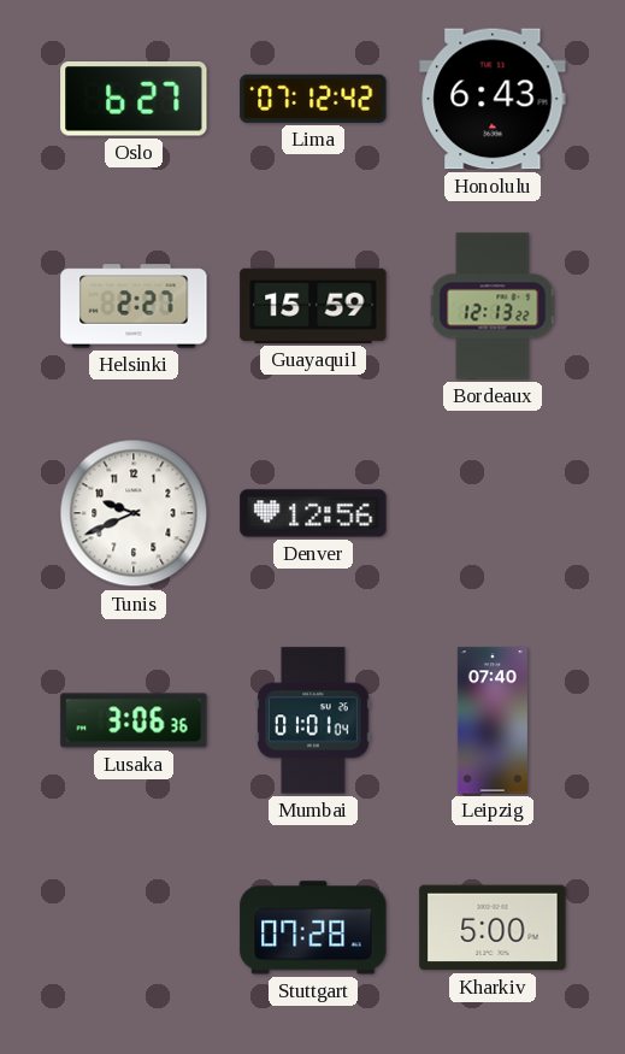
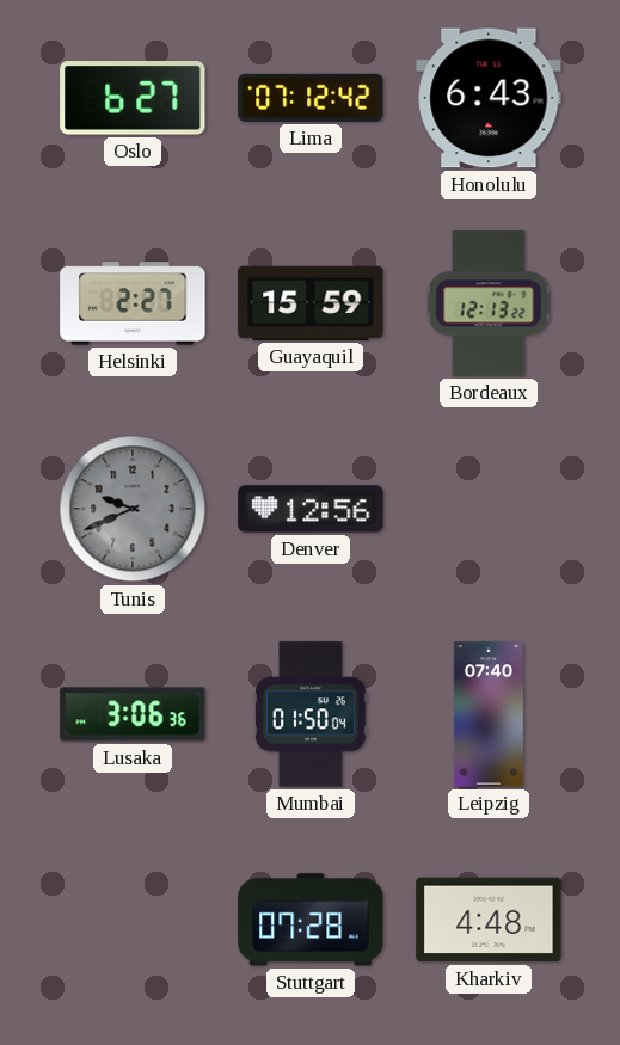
Tunis dial: white -> grey (133, 509)
Mumbai: 01:01 -> 01:50 (311, 714)
Kharkiv: 5:00 -> 4:48 (489, 920)
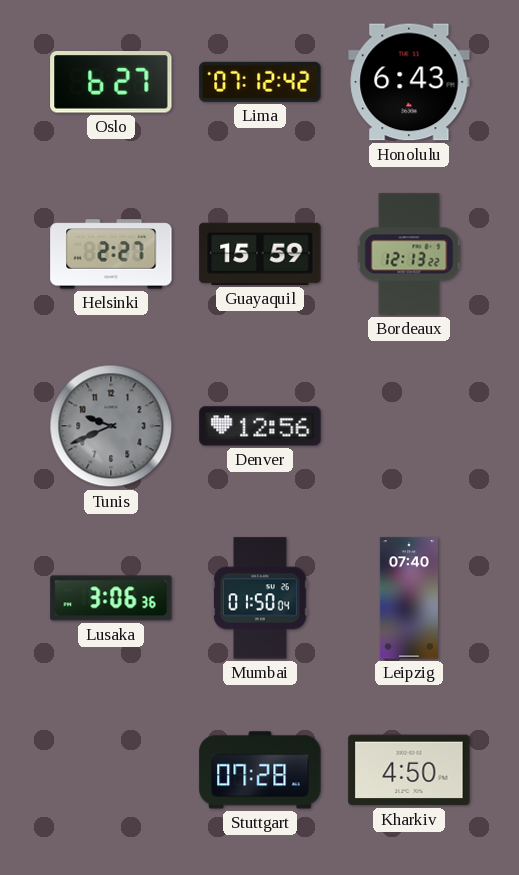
Kharkiv: 4:48 -> 4:50 (409, 770)
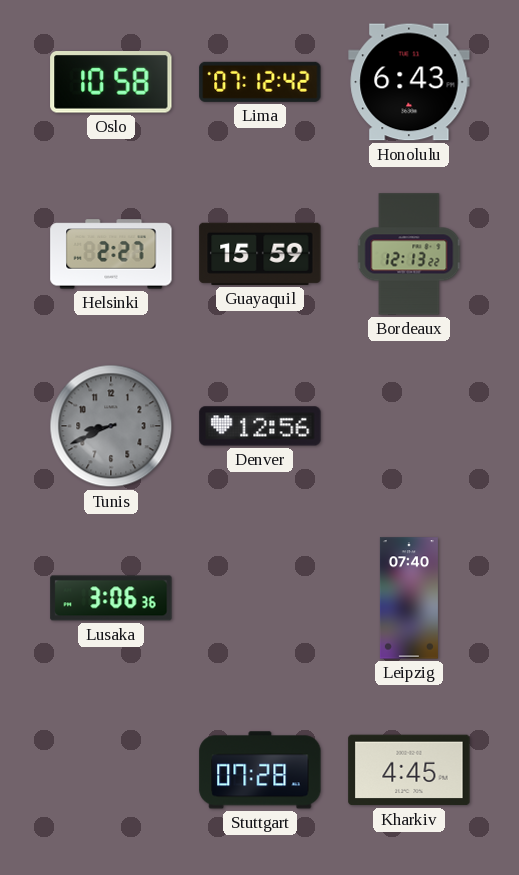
Oslo: 6:27 -> 10:58 (111, 82)
Tunis: 9:41 -> 8:41 (111, 426)
Mumbai: 01:50 -> none (260, 598)
Kharkiv: 4:50 -> 4:45 (409, 770)
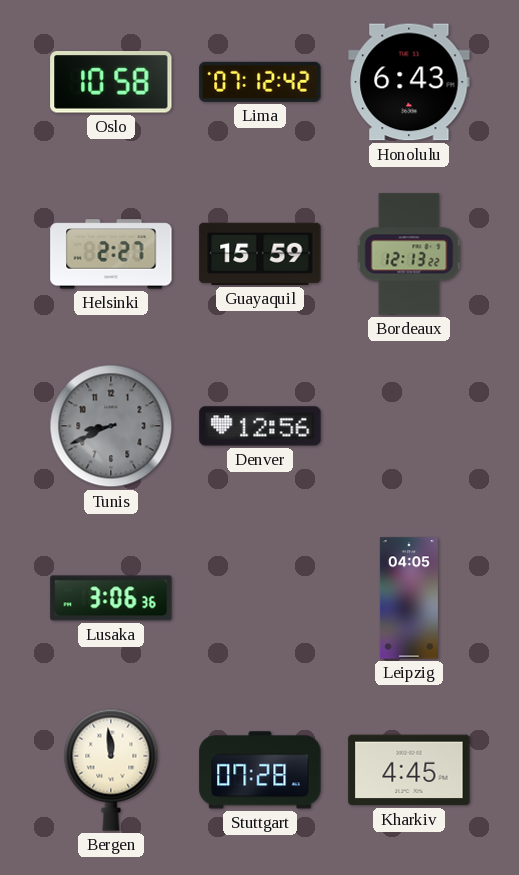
Leipzig: 07:40 -> 04:05 (409, 598)
Bergen: none -> 11:59 (111, 770)
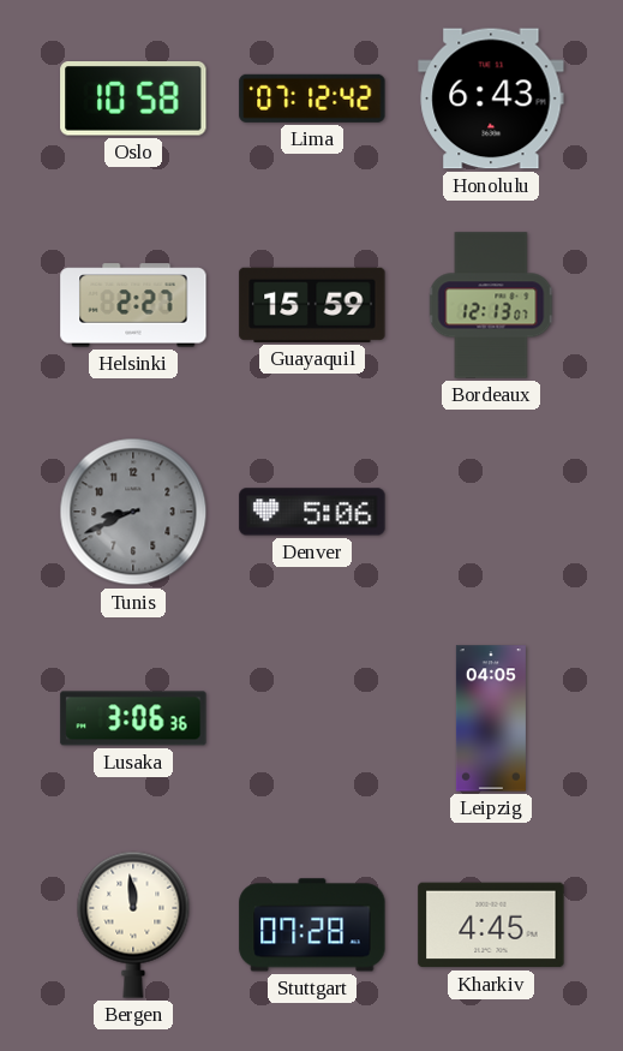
Bordeaux: 12:13:22 -> 12:13:07 (491, 305)
Denver: 12:56 -> 5:06 (312, 512)
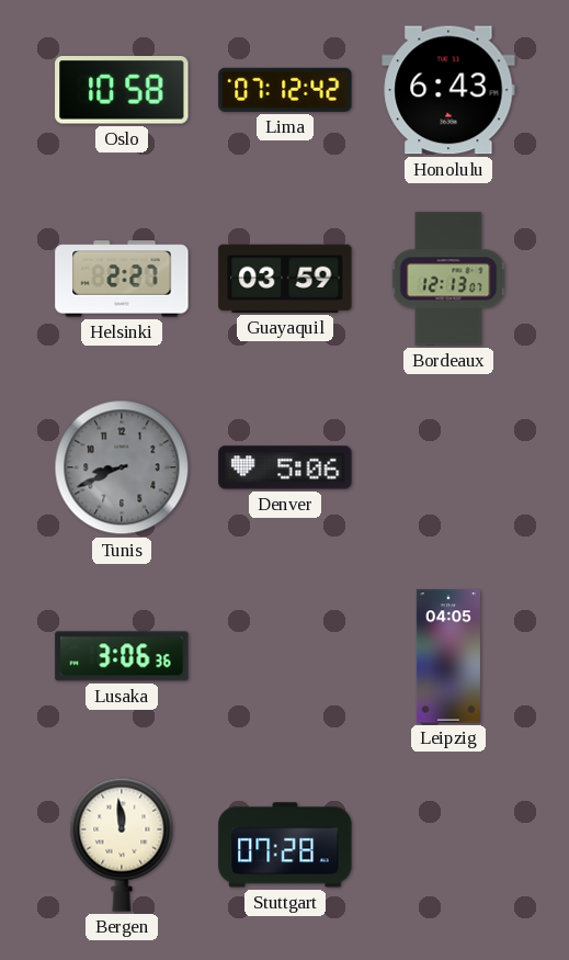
Guayaquil: 15:59 -> 03:59 (285, 279)
Kharkiv: 4:45 -> none (491, 925)
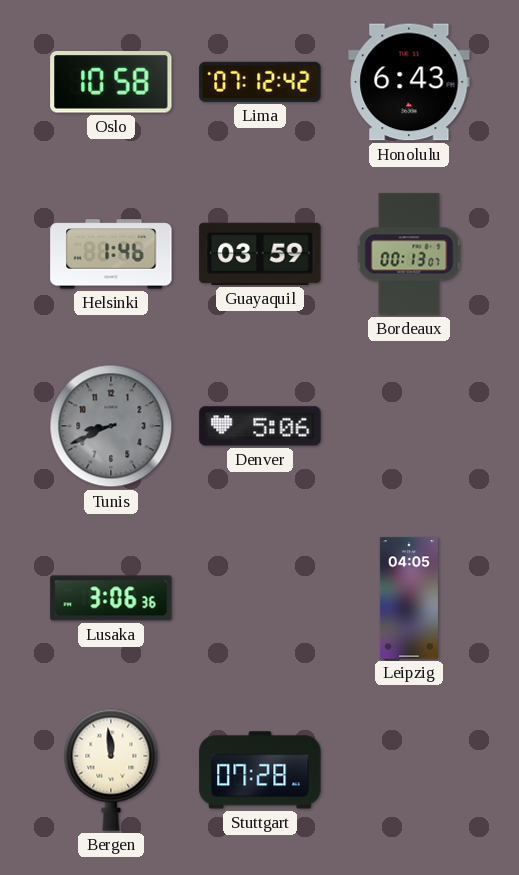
Helsinki: 2:27 -> 1:46 (111, 254)
Bordeaux: 12:13 -> 00:13 (409, 254)
